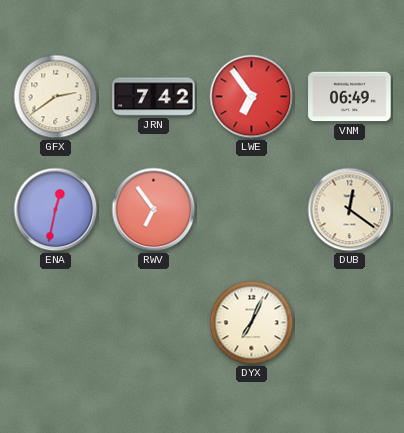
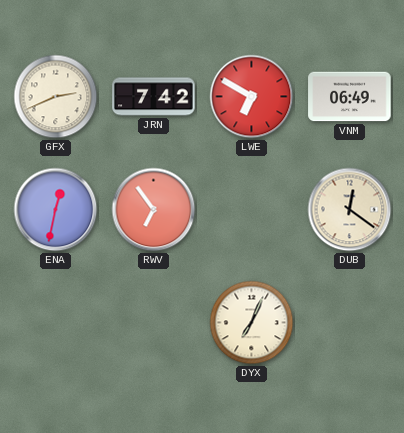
GFX: 2:39 -> 2:41 (56, 97)
LWE: 6:54 -> 6:50 (252, 97)
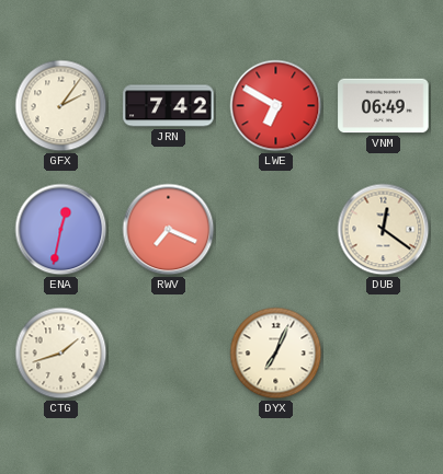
GFX: 2:41 -> 2:06 (61, 106)
RWV: 6:54 -> 7:19 (169, 230)
CTG: none -> 1:42 (61, 354)
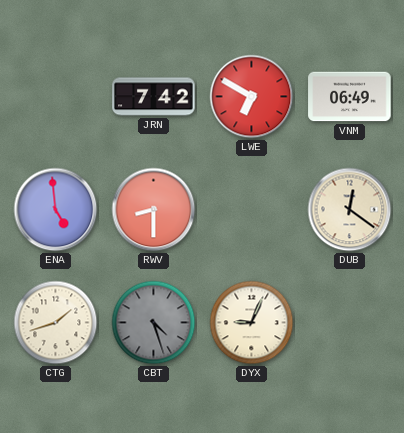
GFX: 2:06 -> none (61, 106)
ENA: 12:32 -> 4:59 (56, 210)
RWV: 7:19 -> 8:30 (154, 210)
CBT: none -> 4:27 (154, 323)
DYX: 7:04 -> 9:04 (252, 323)
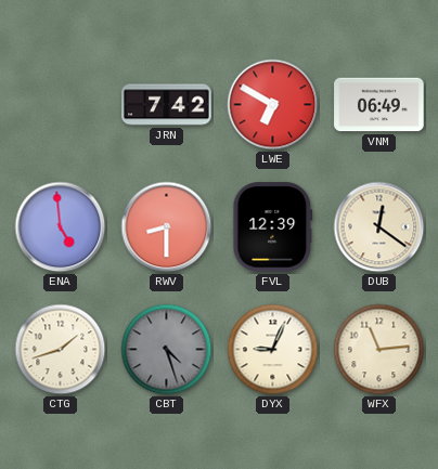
FVL: none -> 12:39 (273, 227)
WFX: none -> 11:14 (379, 350)
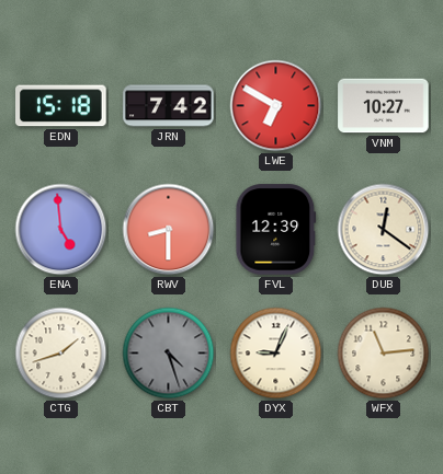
EDN: none -> 15:18 (61, 106)
VNM: 06:49 -> 10:27 (384, 106)
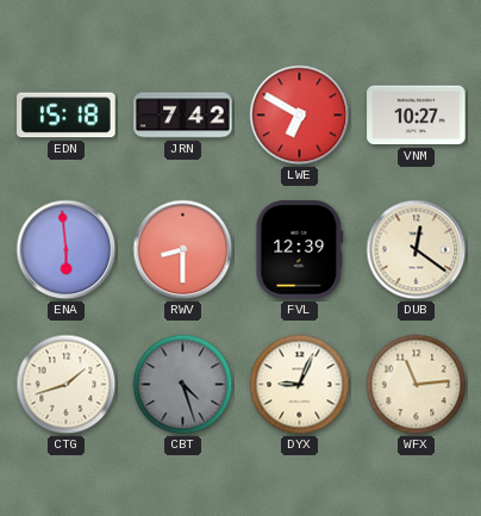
ENA: 4:59 -> 5:59 (67, 250)
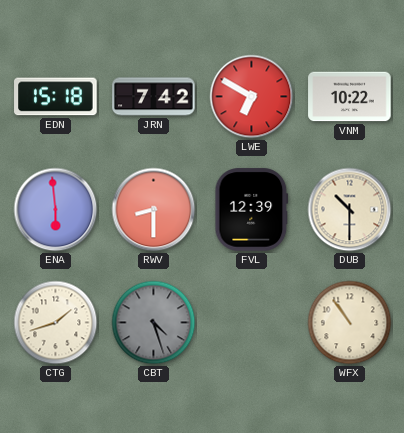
VNM: 10:27 -> 10:22 (350, 97)
DUB: 12:21 -> 10:30 (350, 210)
DYX: 9:04 -> none (300, 385)
WFX: 11:14 -> 10:54 (350, 323)
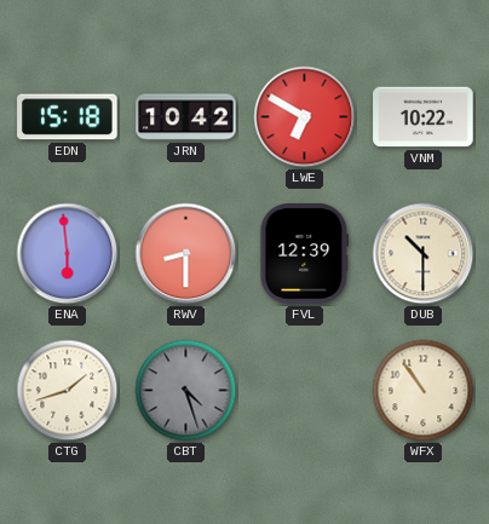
JRN: 7:42 -> 10:42 (186, 117)
